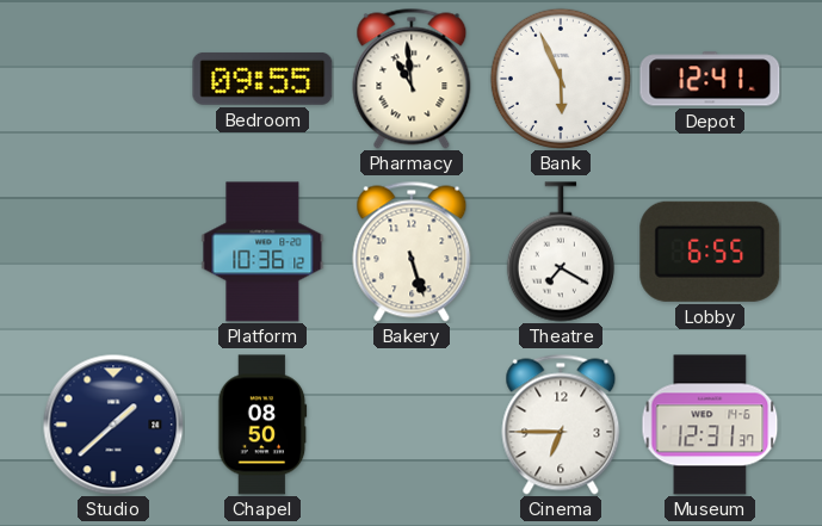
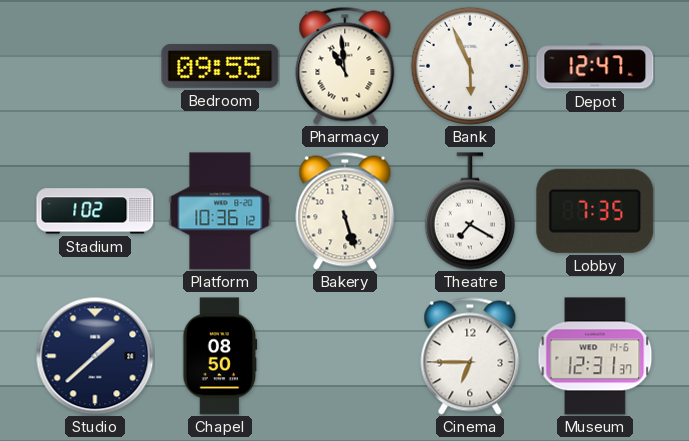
Depot: 12:41 -> 12:47 (595, 66)
Stadium: none -> 1:02 (95, 211)
Lobby: 6:55 -> 7:35 (595, 211)
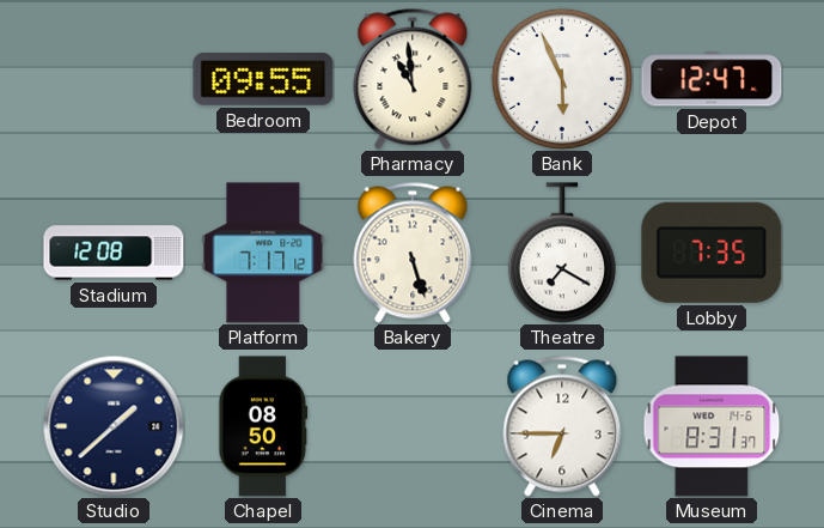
Stadium: 1:02 -> 12:08 (114, 253)
Platform: 10:36 -> 7:17 (263, 253)
Museum: 12:31 -> 8:31 (712, 426)
